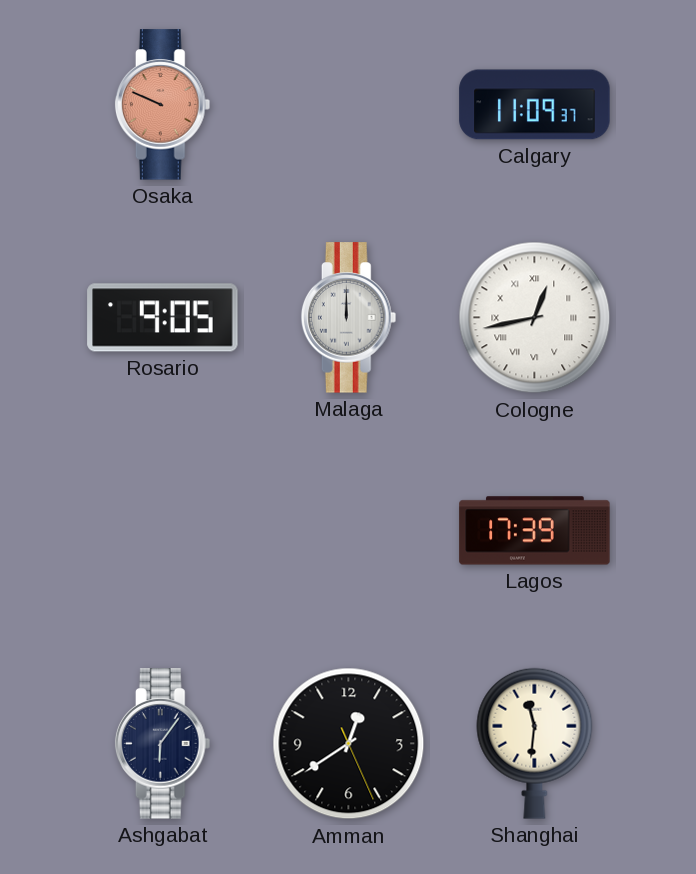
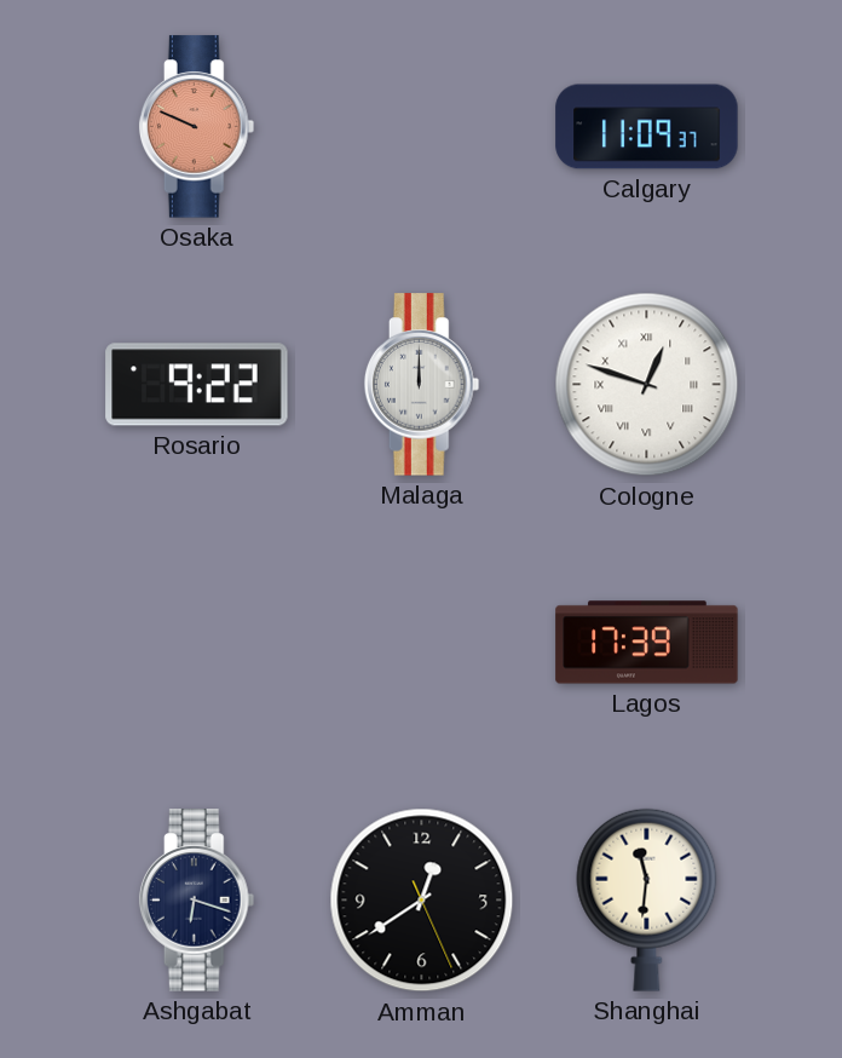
Rosario: 9:05 -> 9:22 (197, 385)
Cologne: 12:43 -> 12:48 (647, 385)
Ashgabat: 6:06 -> 6:18 (197, 901)
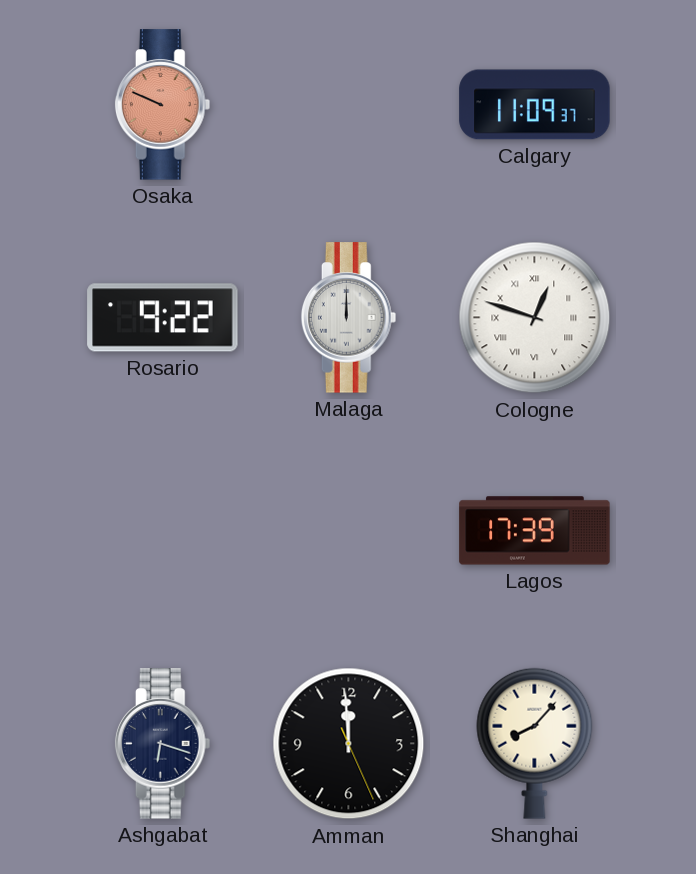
Amman: 12:39 -> 11:59 (349, 744)
Shanghai: 11:31 -> 8:07 (535, 743)
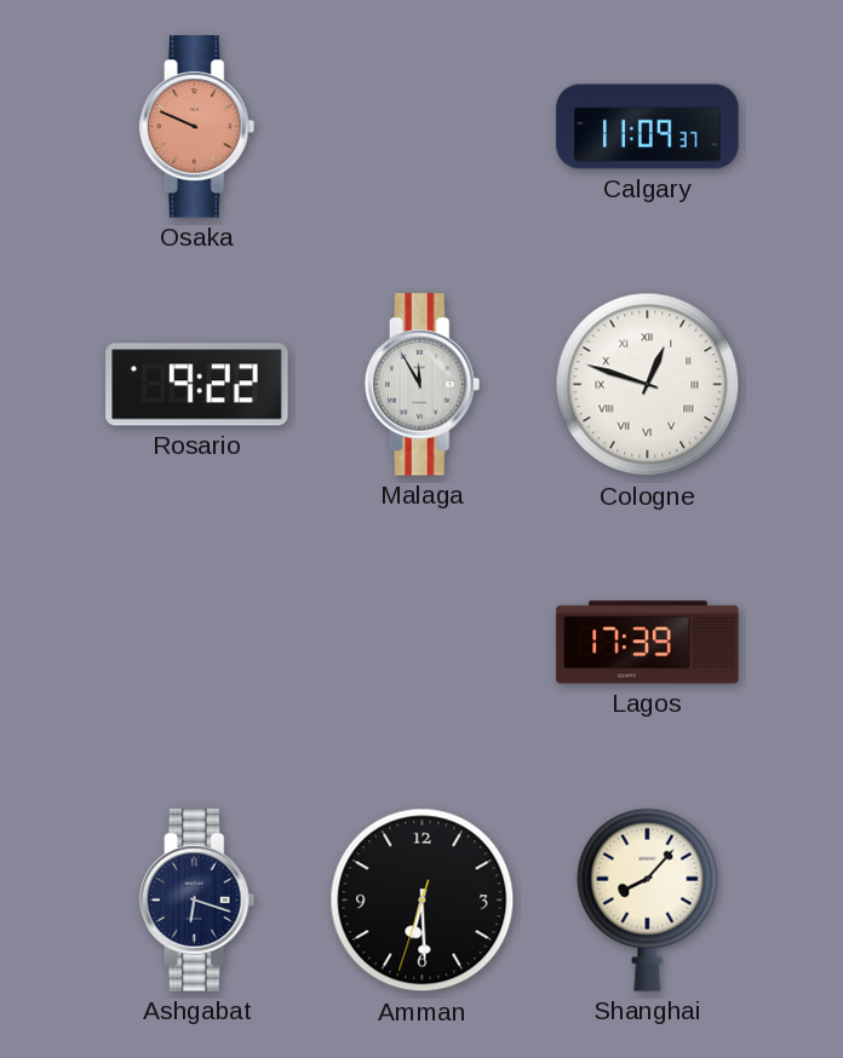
Malaga: 12:00 -> 11:55 (423, 385)
Amman: 11:59 -> 6:29 (423, 901)
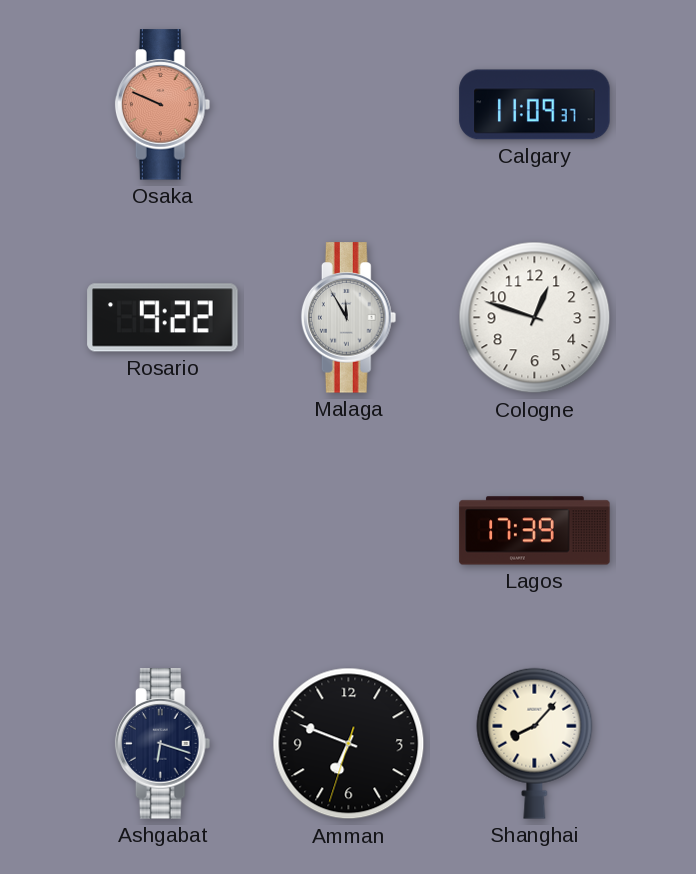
Cologne numerals: Roman -> Arabic (535, 318)
Amman: 6:29 -> 6:48 (349, 744)
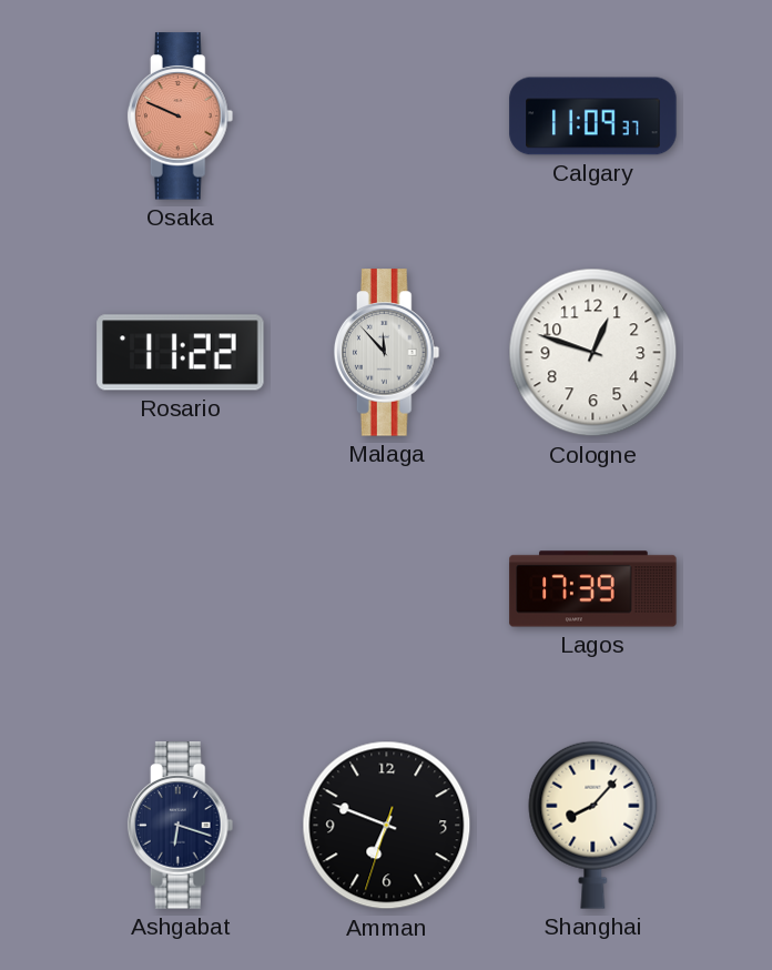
Rosario: 9:22 -> 11:22 (181, 353)
Malaga: 11:55 -> 11:53 (387, 353)
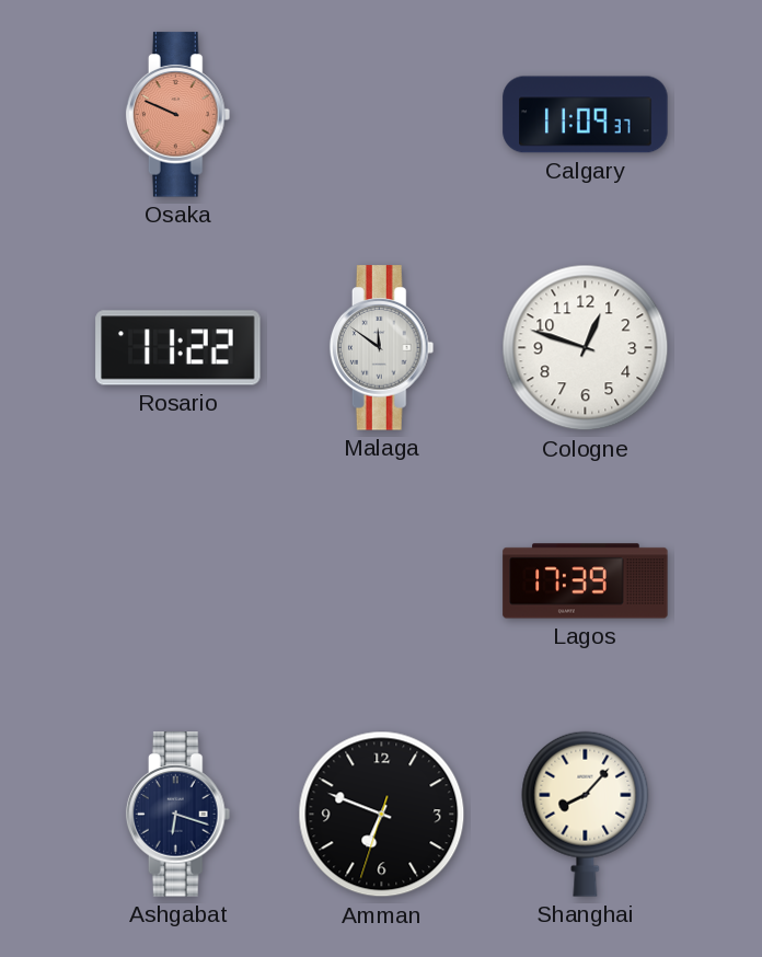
Malaga: 11:53 -> 11:51 (382, 348)
